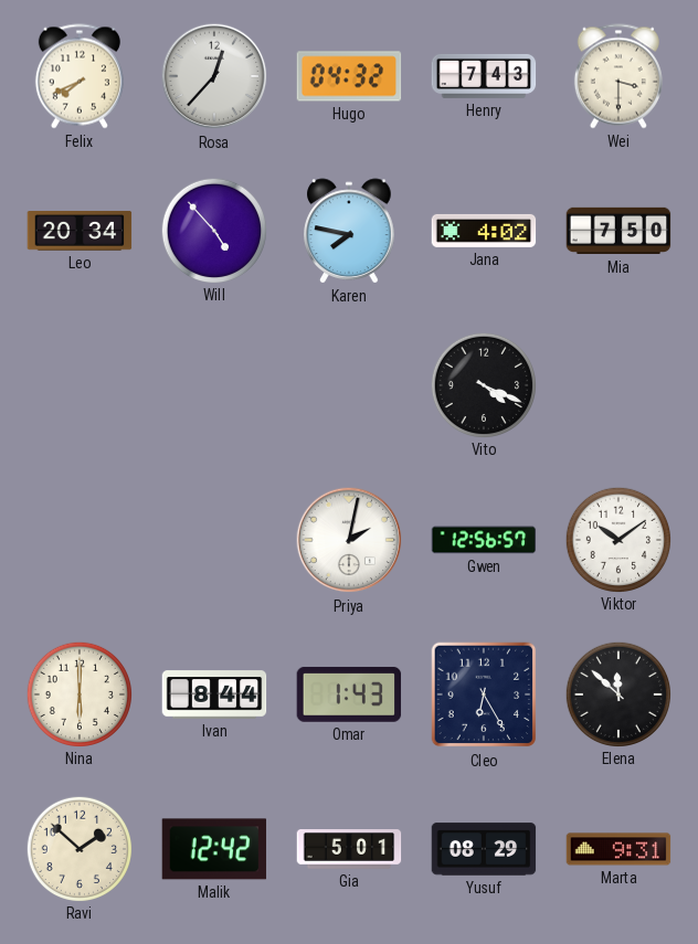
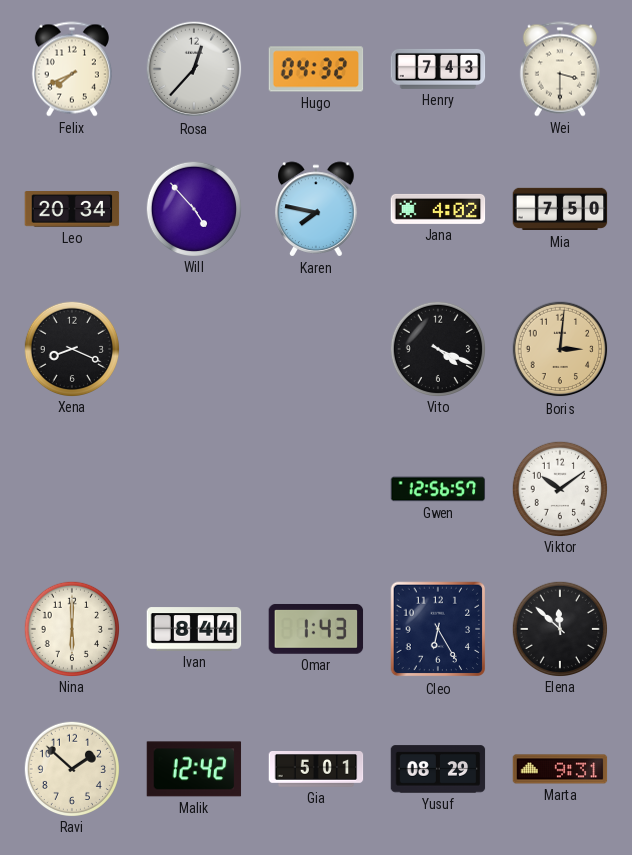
Xena: none -> 8:19 (71, 348)
Boris: none -> 3:01 (560, 349)
Priya: 2:02 -> none (349, 540)
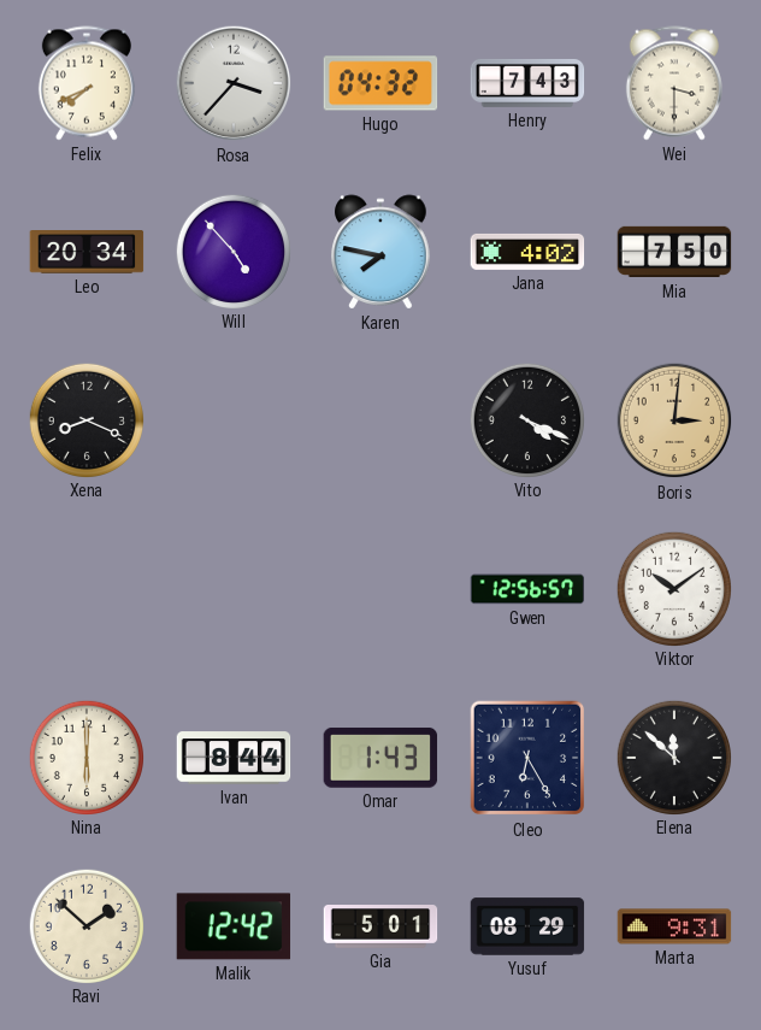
Rosa: 12:37 -> 3:37 (234, 83)
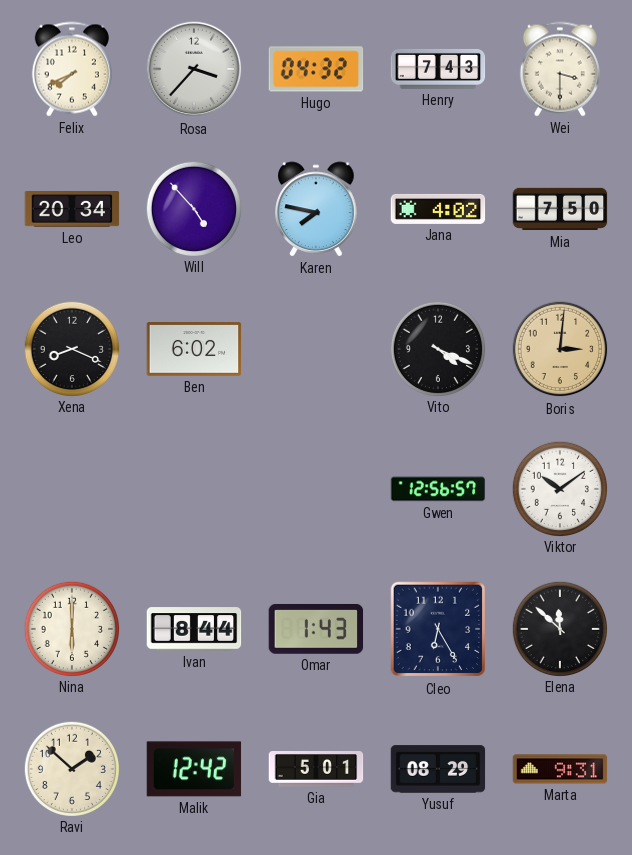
Ben: none -> 6:02 (194, 349)
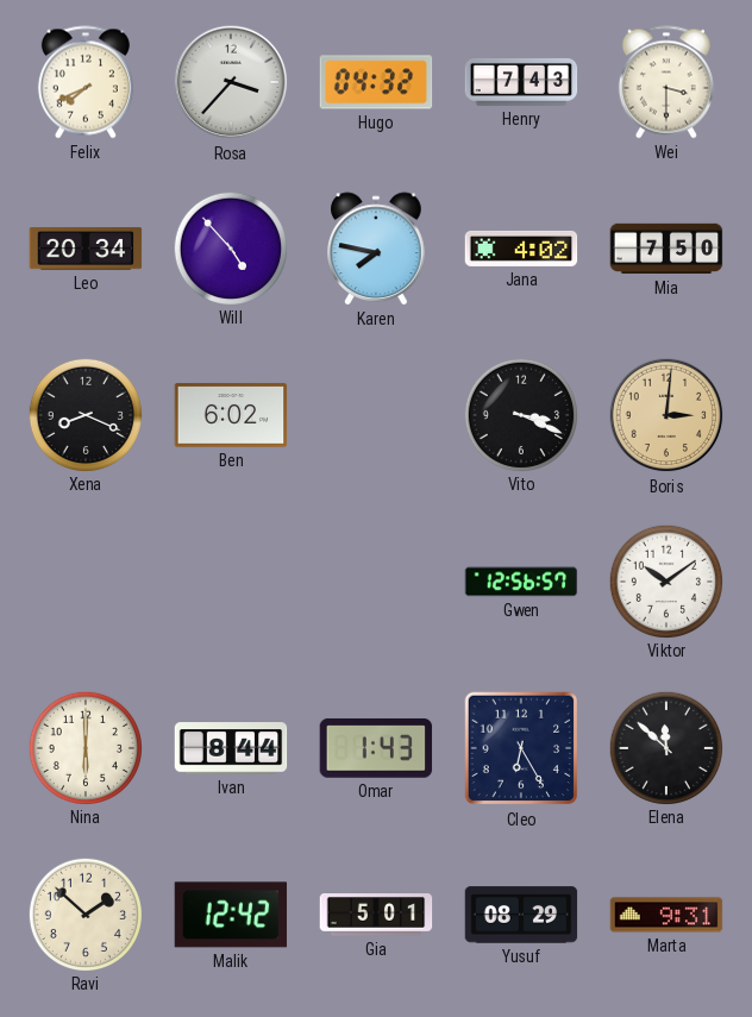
Vito: 4:19 -> 3:19 (520, 414)
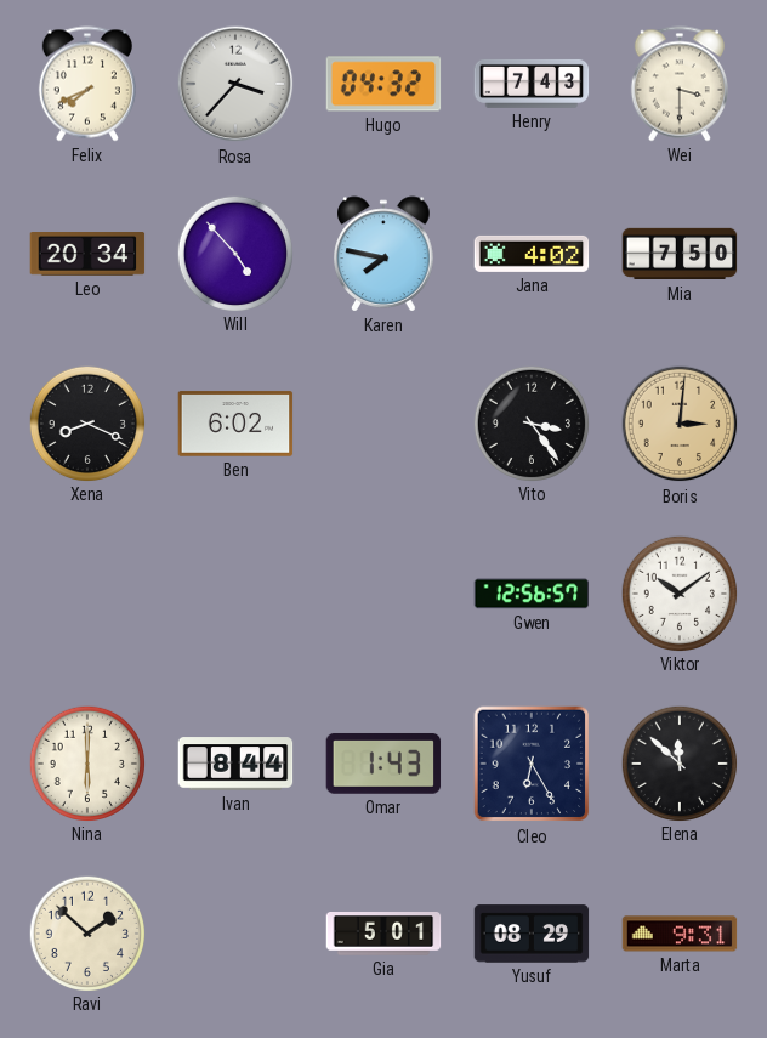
Vito: 3:19 -> 3:24 (530, 422)
Malik: 12:42 -> none (231, 915)
